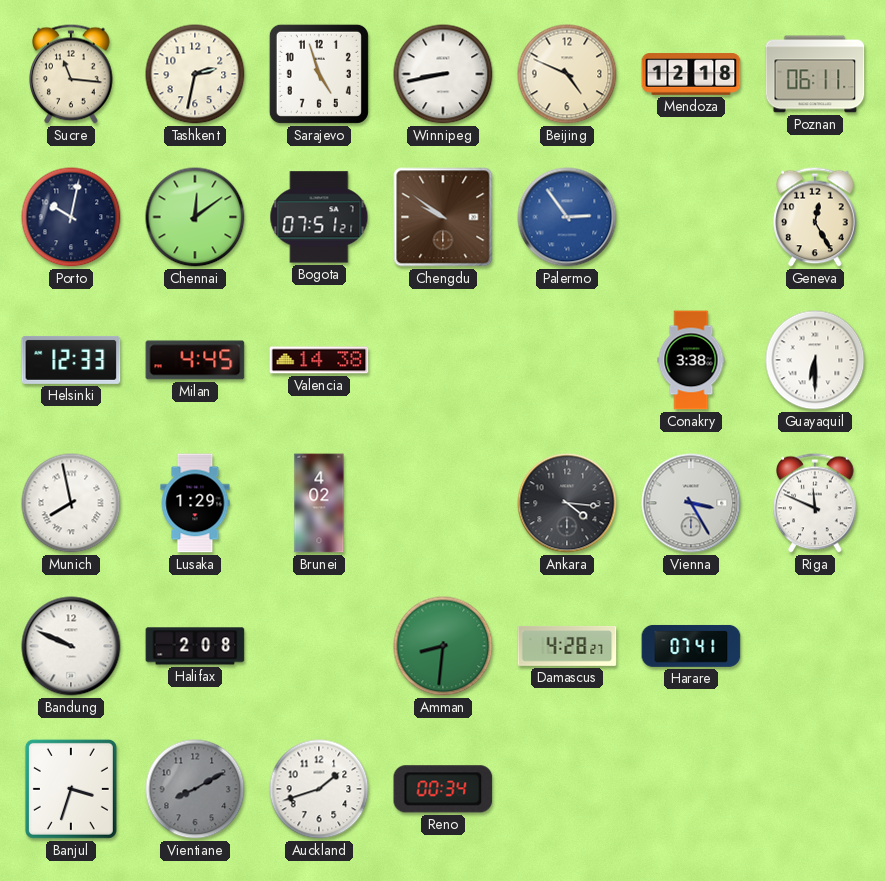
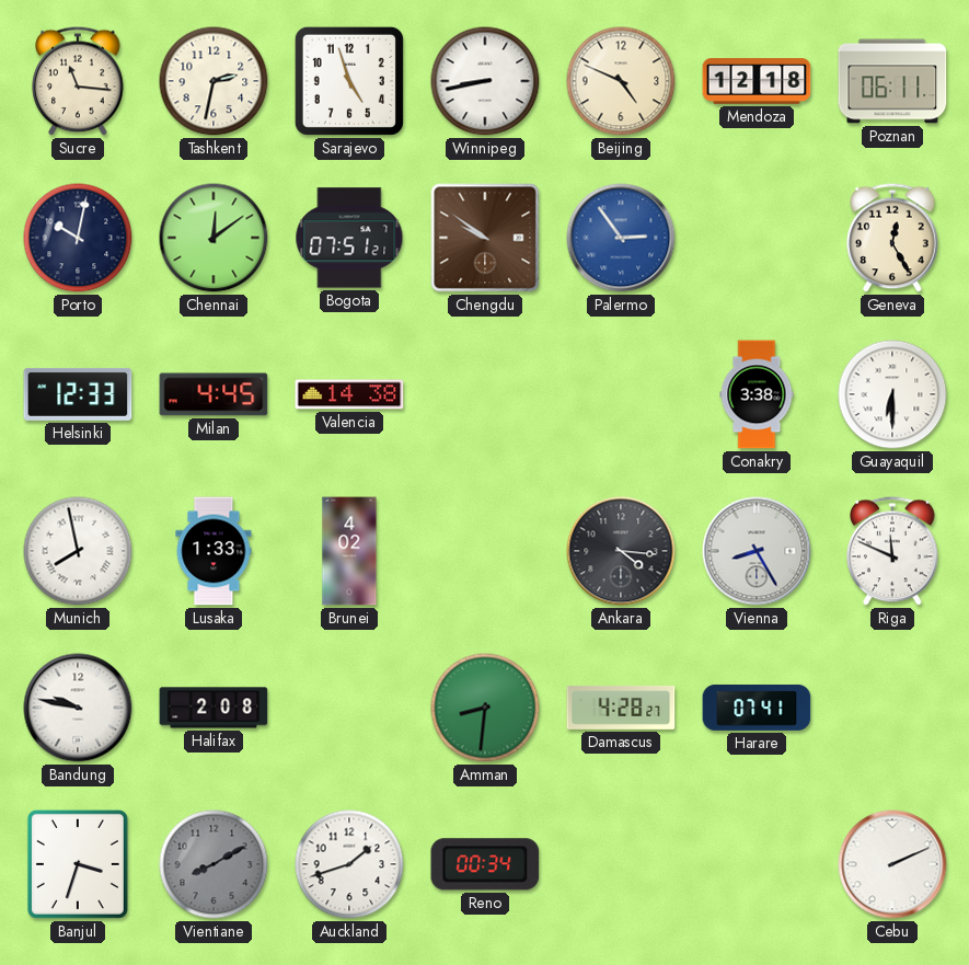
Lusaka: 1:29 -> 1:33 (214, 551)
Vienna: 3:25 -> 8:25 (757, 551)
Bandung: 9:49 -> 9:47 (78, 708)
Cebu: none -> 2:11 (892, 864)
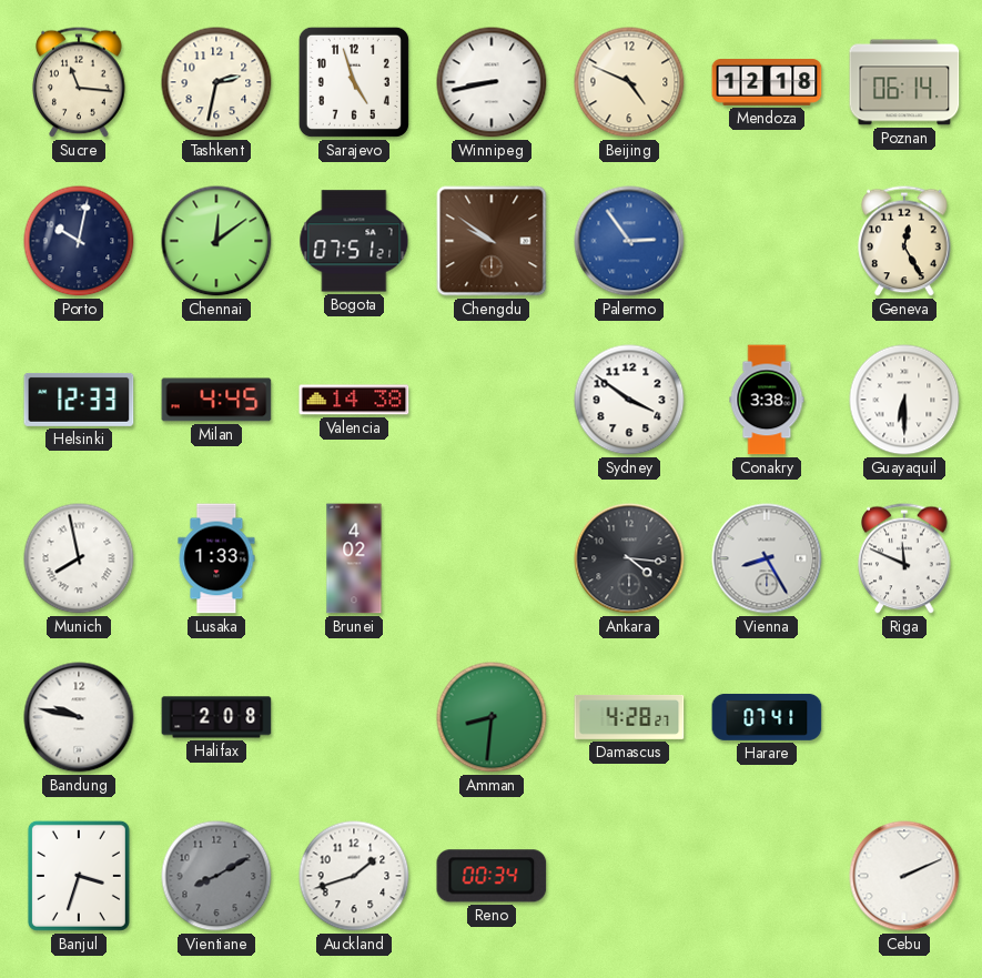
Poznan: 06:11 -> 06:14 (904, 82)
Sydney: none -> 3:51 (629, 400)
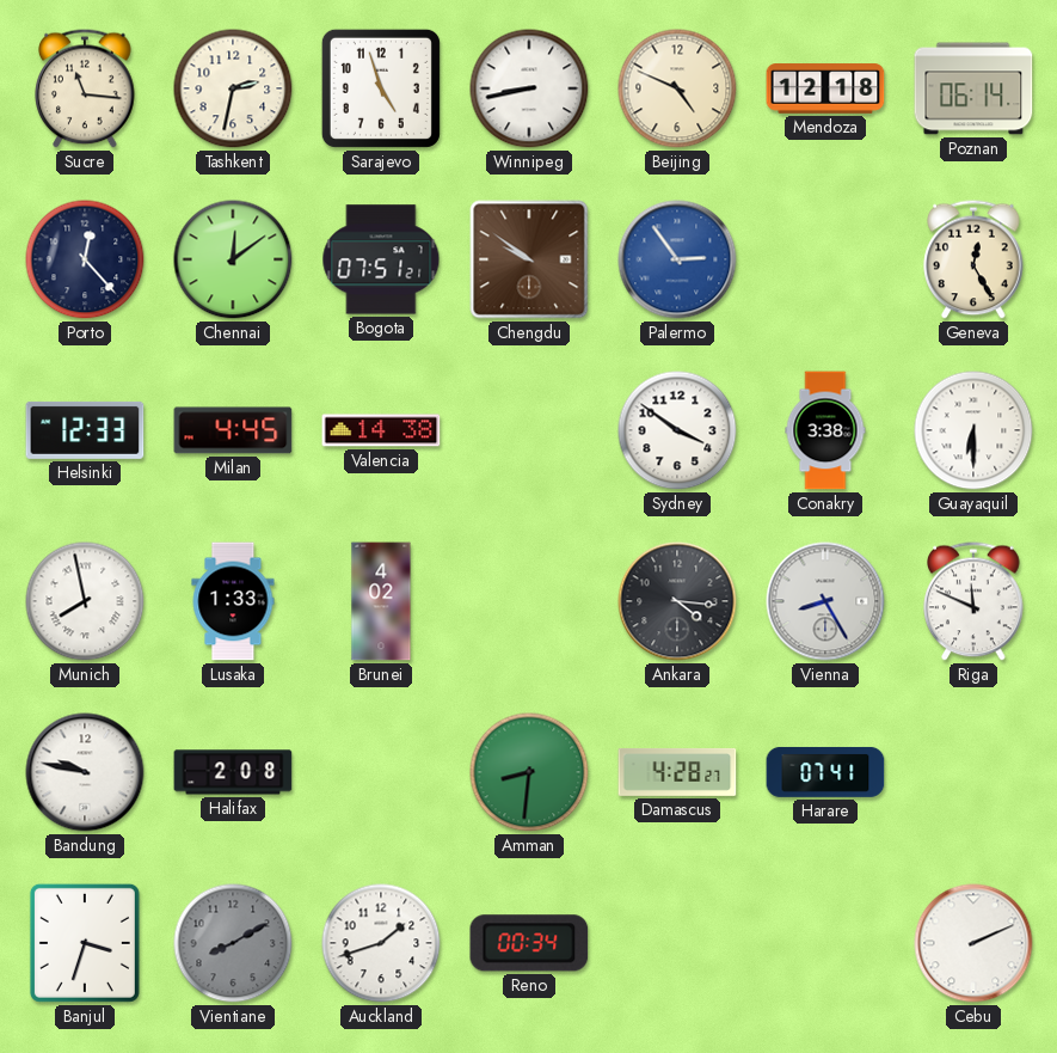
Porto: 10:02 -> 12:23 (85, 259)
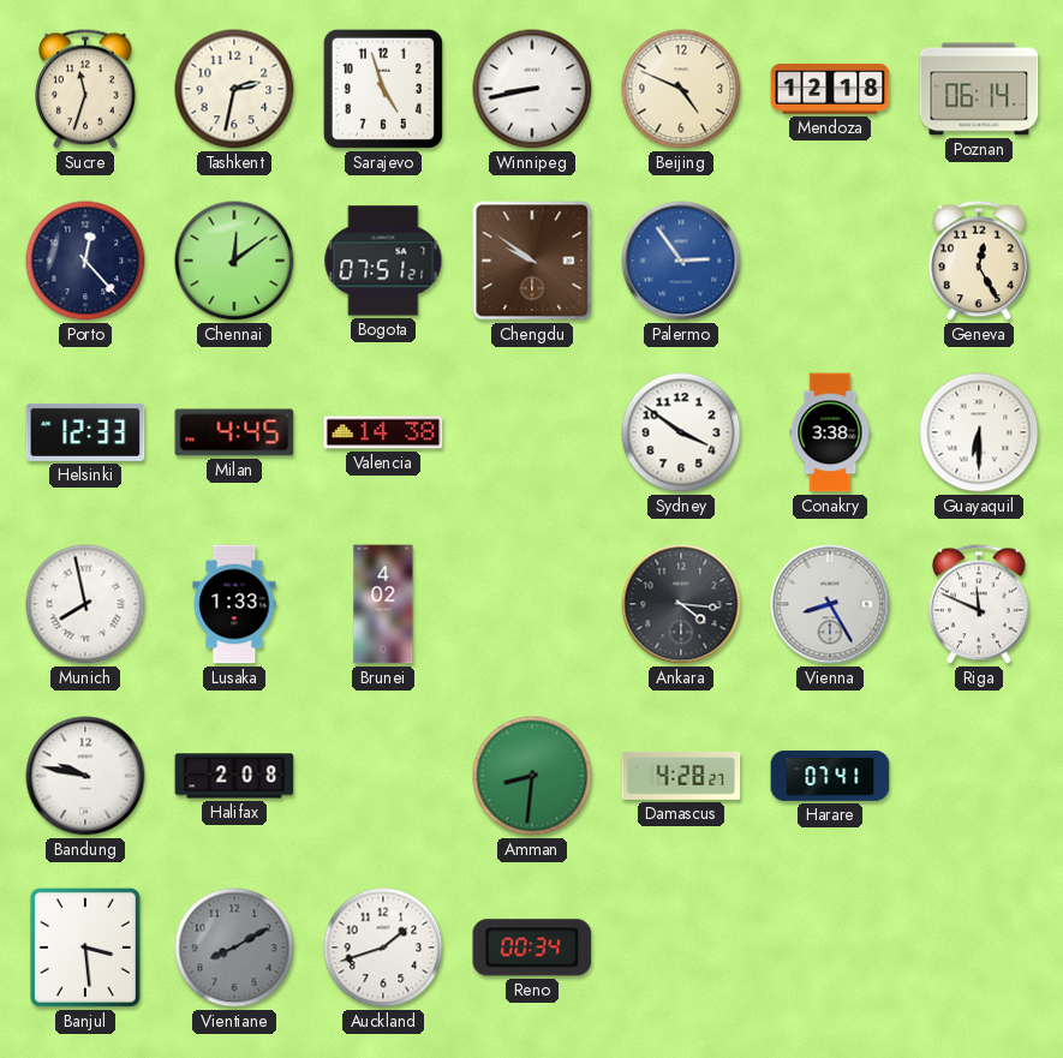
Sucre: 11:16 -> 11:33 (85, 89)
Banjul: 3:33 -> 3:29 (85, 948)
Cebu: 2:11 -> none (973, 943)
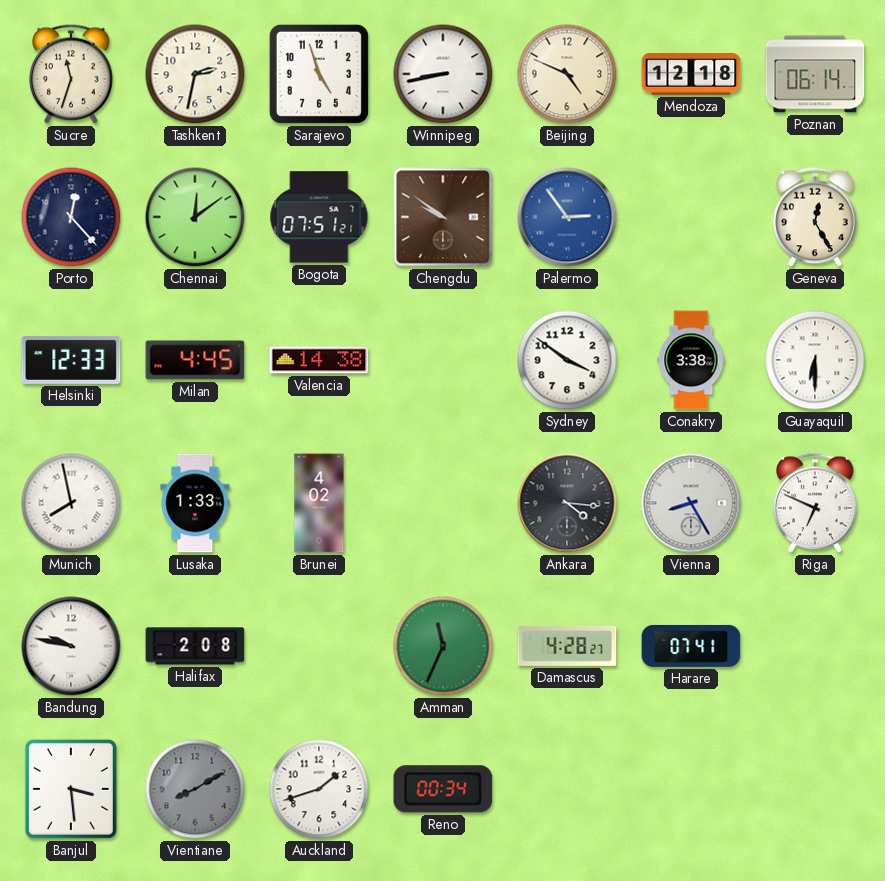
Riga: 11:49 -> 6:49 (815, 503)
Amman: 8:31 -> 11:34 (443, 646)
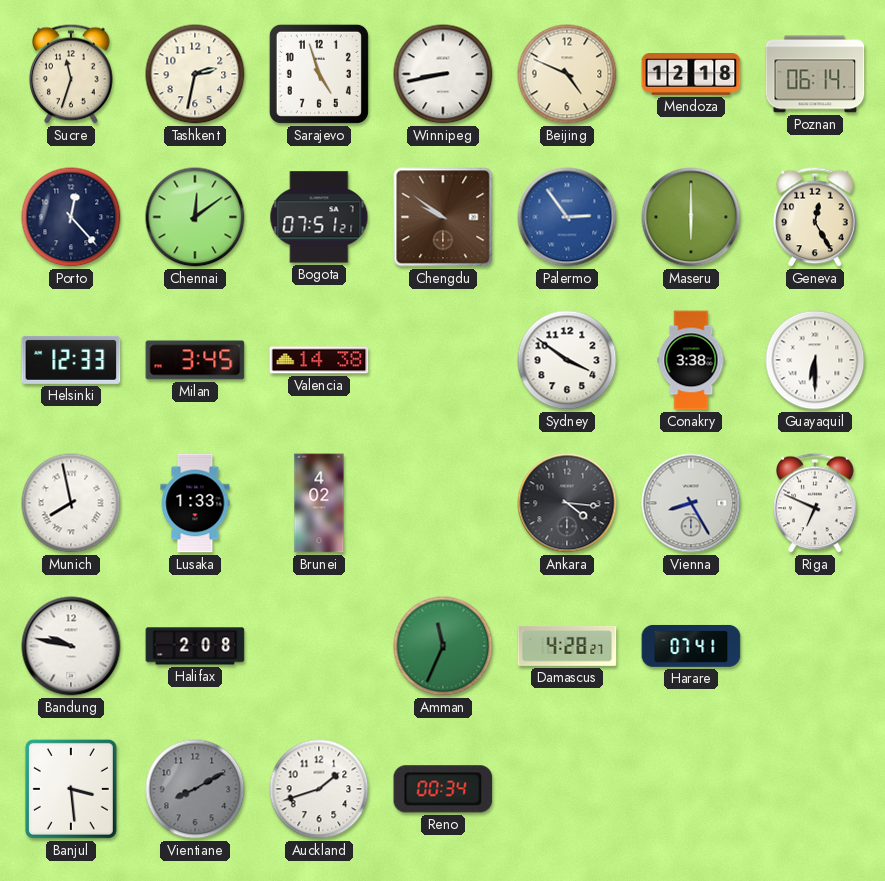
Maseru: none -> 6:00 (691, 217)
Milan: 4:45 -> 3:45 (195, 360)
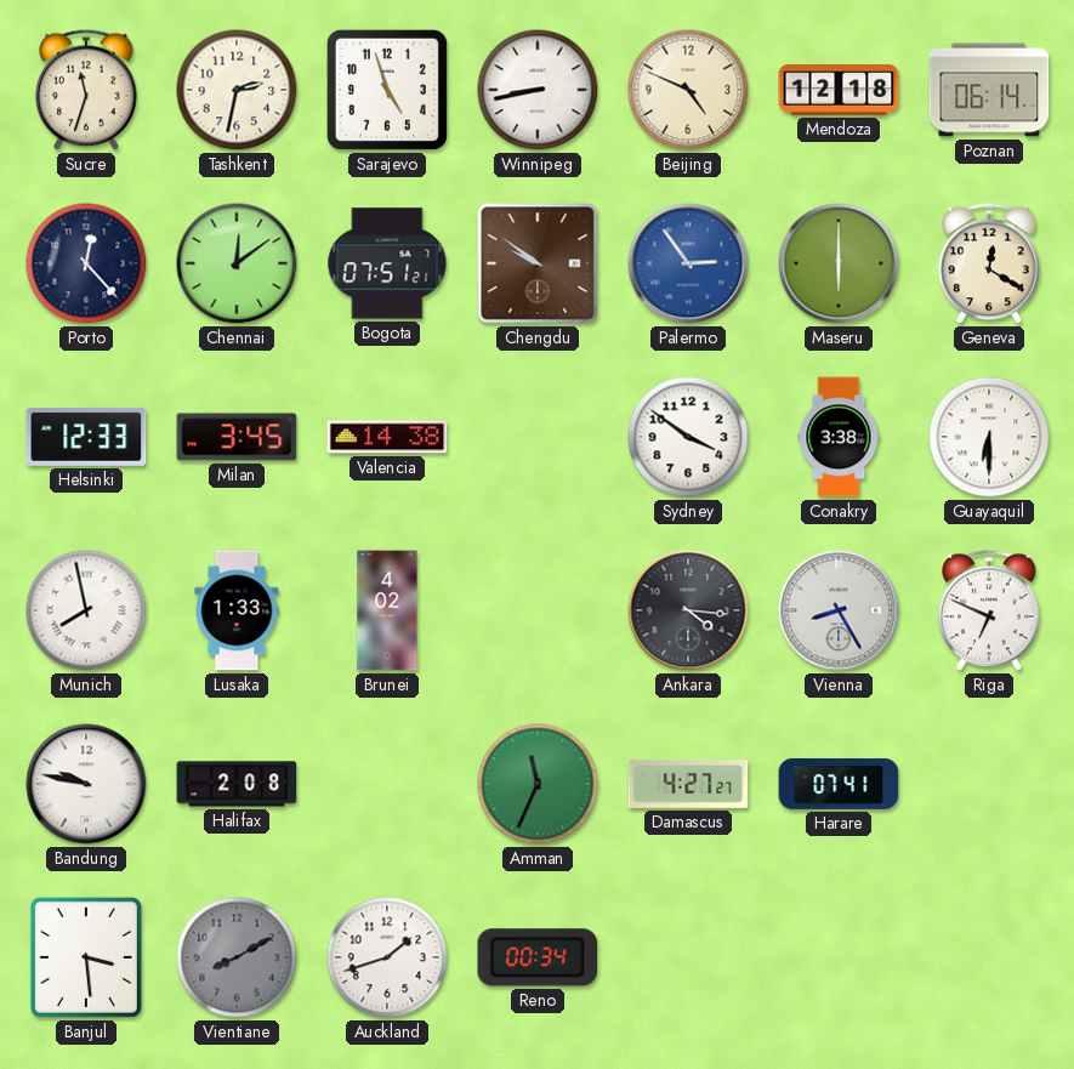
Geneva: 12:25 -> 12:20 (989, 263)
Damascus: 4:28 -> 4:27 (688, 784)
